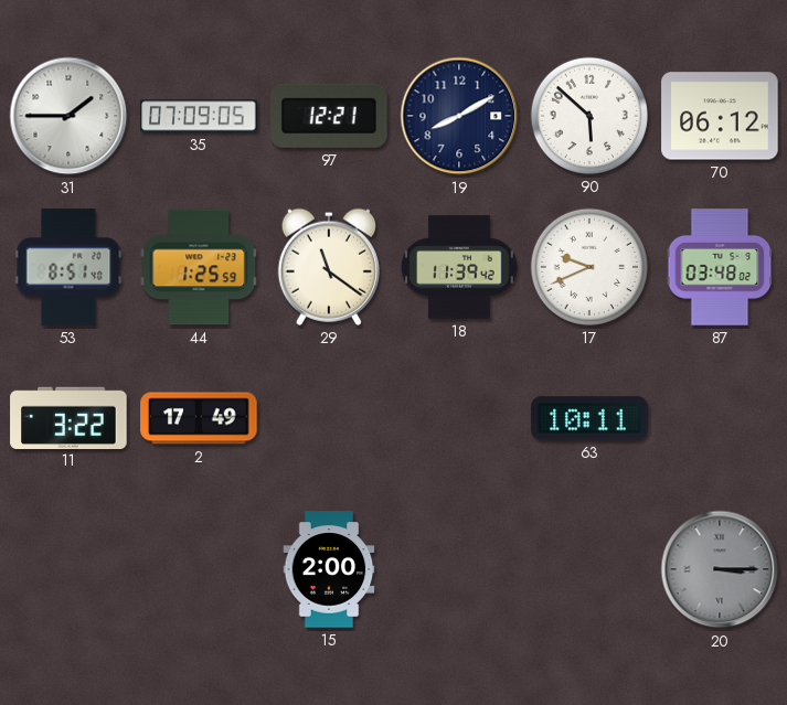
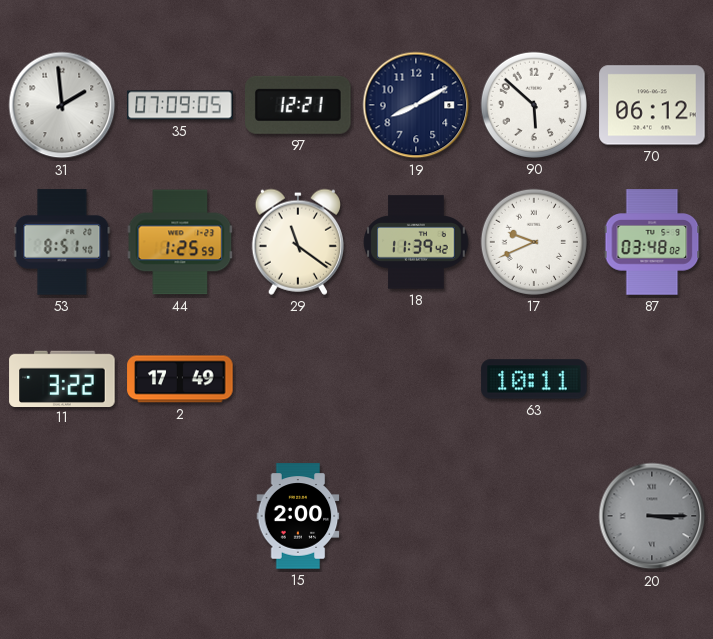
31: 1:45 -> 1:59 (62, 105)
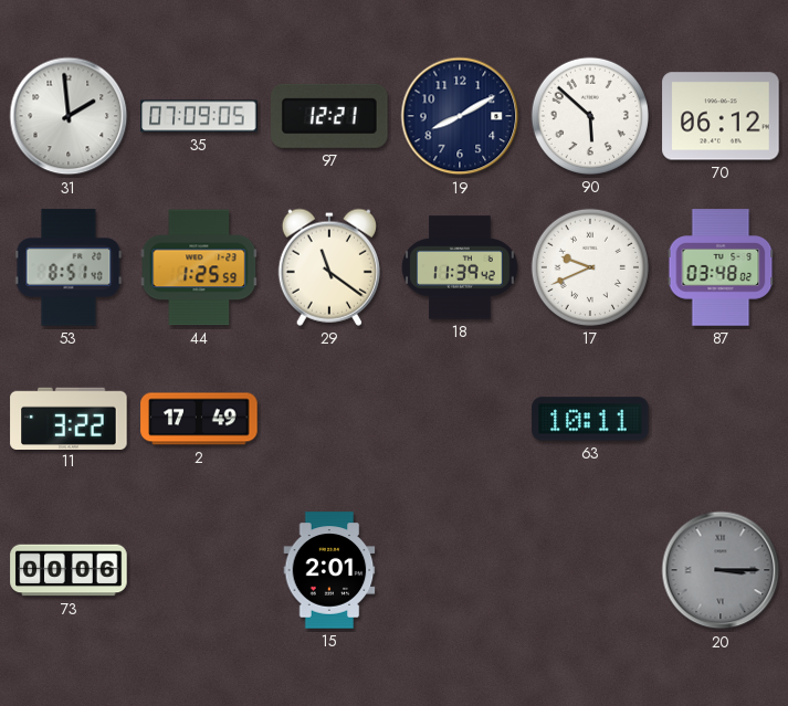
73: none -> 00:06 (69, 570)
15: 2:00 -> 2:01 (329, 570)
